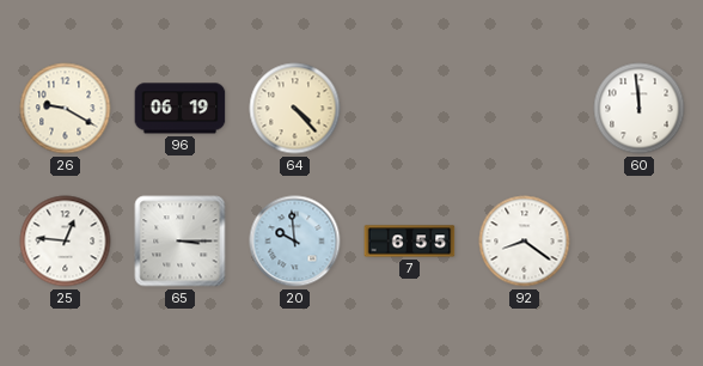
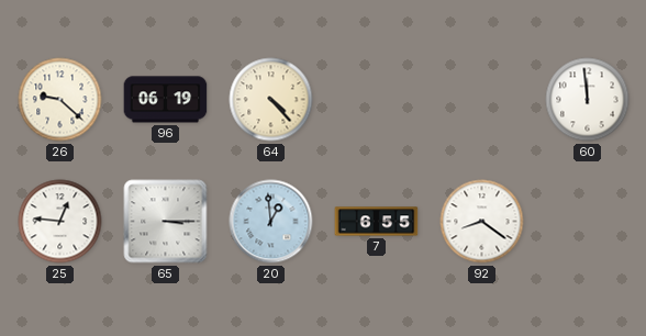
26: 9:20 -> 9:22 (60, 100)
20: 9:59 -> 12:59 (271, 222)
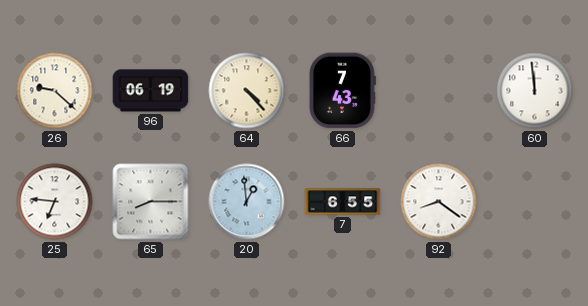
66: none -> 7:43 (342, 91)
25: 12:46 -> 6:46 (55, 202)
65: 3:15 -> 8:15 (151, 202)
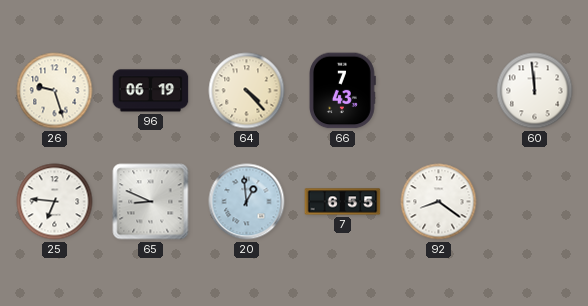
26: 9:22 -> 9:27 (55, 91)
65: 8:15 -> 8:49 (151, 202)
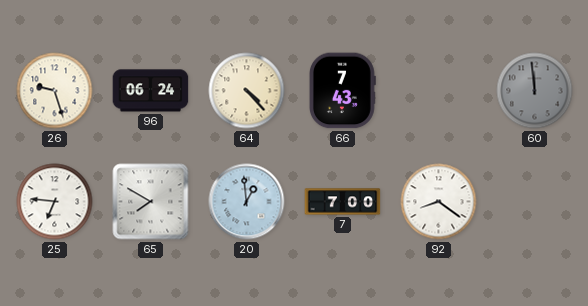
96: 06:19 -> 06:24 (151, 91)
60 dial: white -> grey (535, 91)
65: 8:49 -> 7:50 (151, 202)
7: 6:55 -> 7:00 (343, 202)
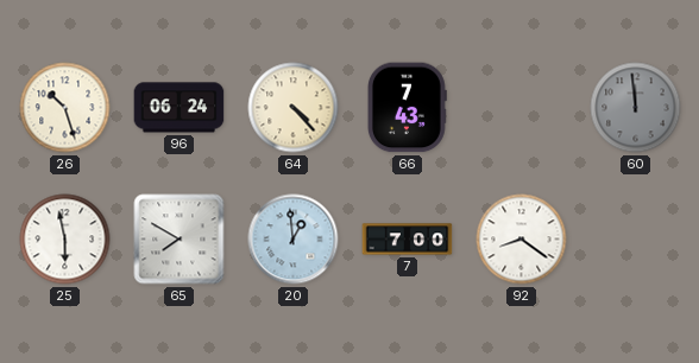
26: 9:27 -> 10:27 (65, 108)
25: 6:46 -> 5:58 (65, 240)
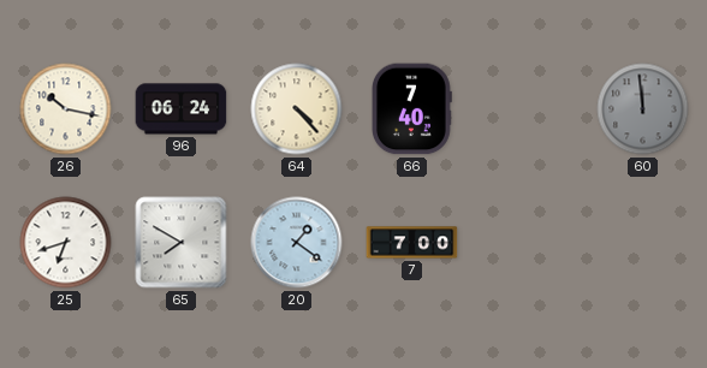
26: 10:27 -> 10:17 (66, 109)
66: 7:43 -> 7:40 (411, 109)
25: 5:58 -> 6:42 (66, 243)
20: 12:59 -> 1:21 (297, 243)
92: 8:21 -> none (522, 240)
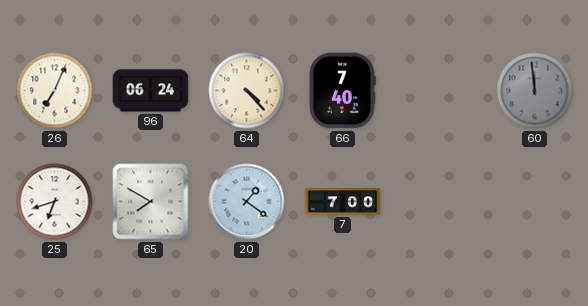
26: 10:17 -> 7:04 (55, 91)
